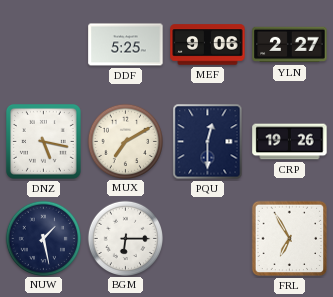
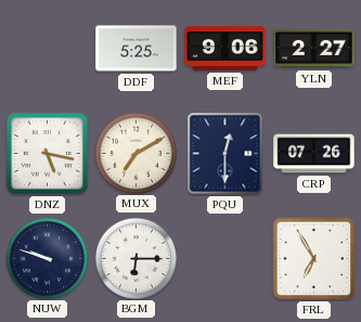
CRP: 19:26 -> 07:26 (314, 154)
NUW: 1:28 -> 9:48 (47, 258)
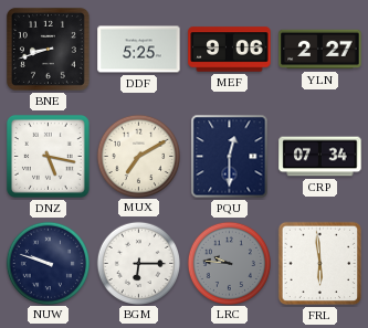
BNE: none -> 8:42 (48, 49)
CRP: 07:26 -> 07:34 (320, 157)
LRC: none -> 9:46 (229, 263)
FRL: 6:55 -> 5:59 (320, 264)
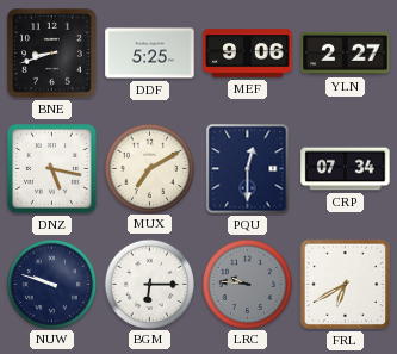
FRL: 5:59 -> 6:40 (346, 285)
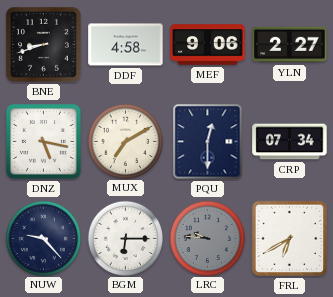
DDF: 5:25 -> 4:58 (126, 45)
NUW: 9:48 -> 9:23 (43, 238)
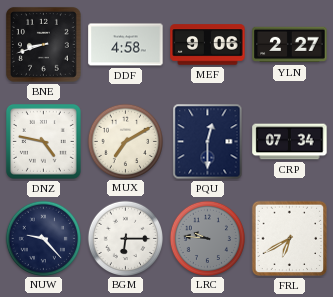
DNZ: 5:17 -> 4:47 (43, 141)
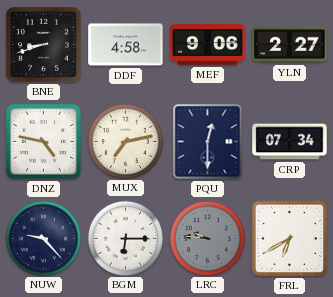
MUX: 7:10 -> 7:13 (125, 141)
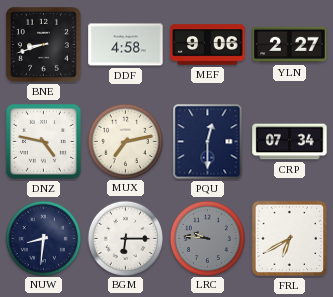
NUW: 9:23 -> 8:31 (43, 238)
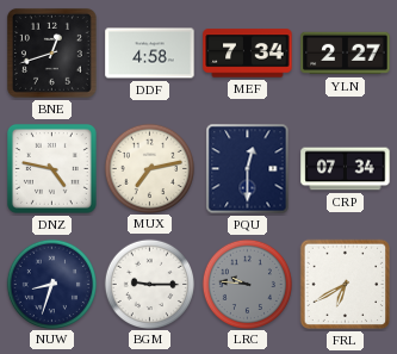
BNE: 8:42 -> 12:42 (51, 52)
MEF: 9:06 -> 7:34 (248, 54)
NUW: 8:31 -> 8:33 (51, 284)
BGM: 6:15 -> 9:15 (149, 284)
